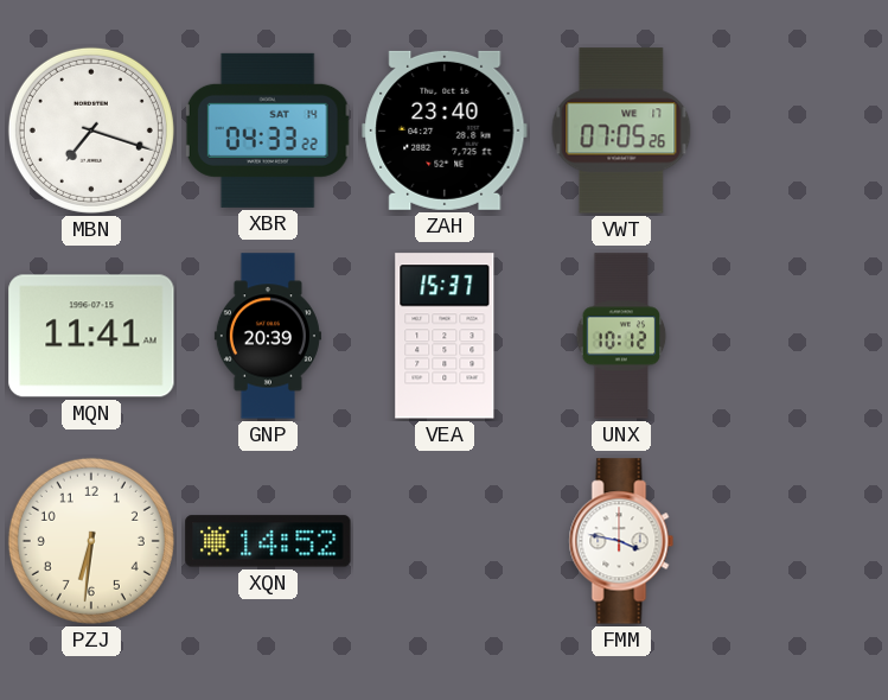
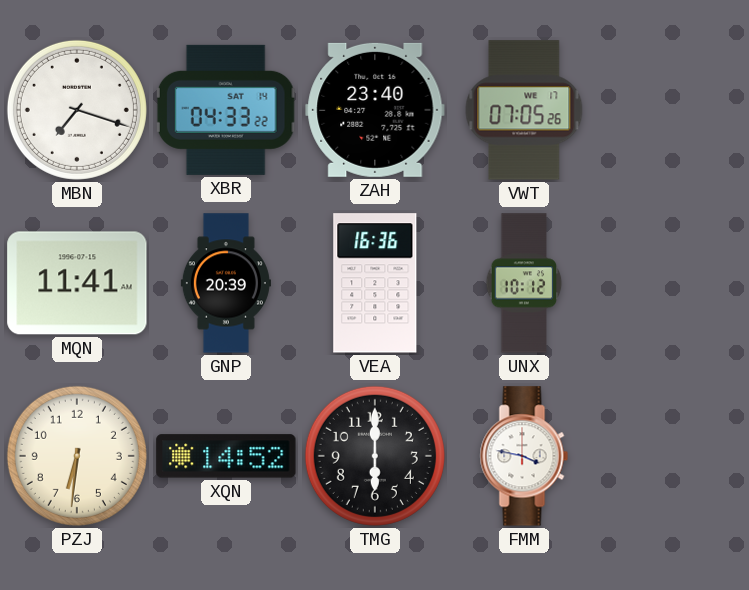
VEA: 15:37 -> 16:36 (375, 283)
TMG: none -> 6:00 (375, 456)
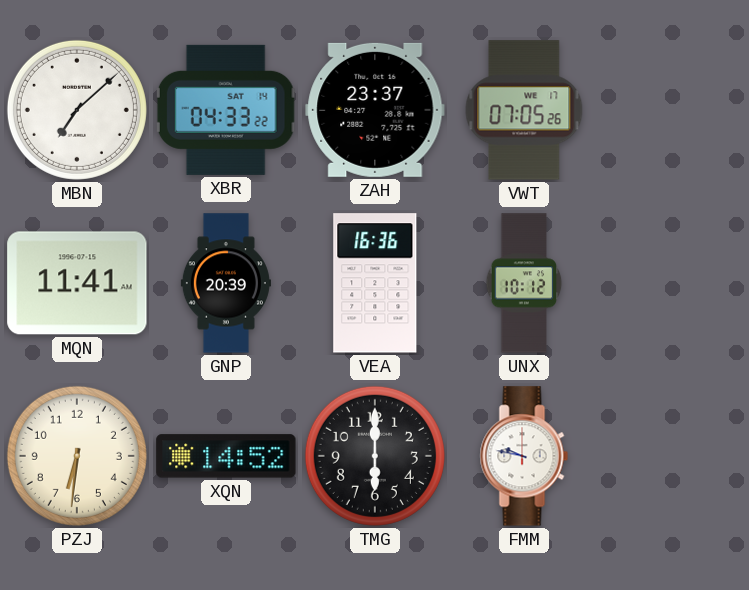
MBN: 7:18 -> 7:08 (77, 110)
ZAH: 23:40 -> 23:37 (375, 110)
FMM: 3:47 -> 9:47 (524, 456)
